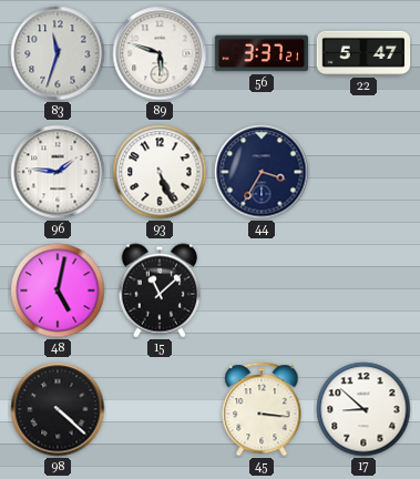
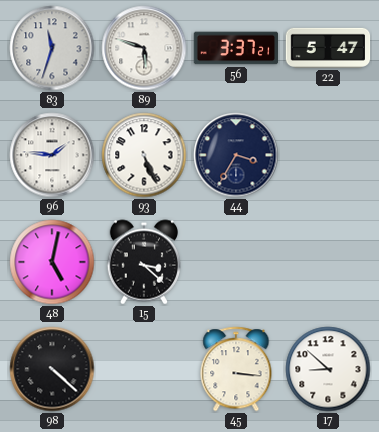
15: 11:08 -> 3:22 (143, 262)
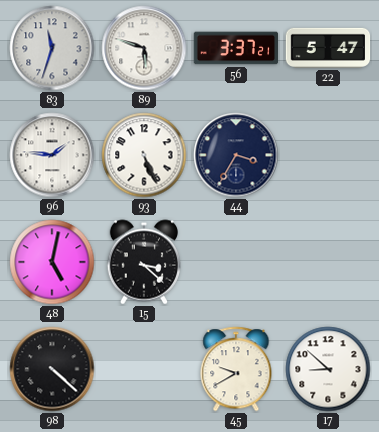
45: 3:16 -> 9:40 (236, 369)
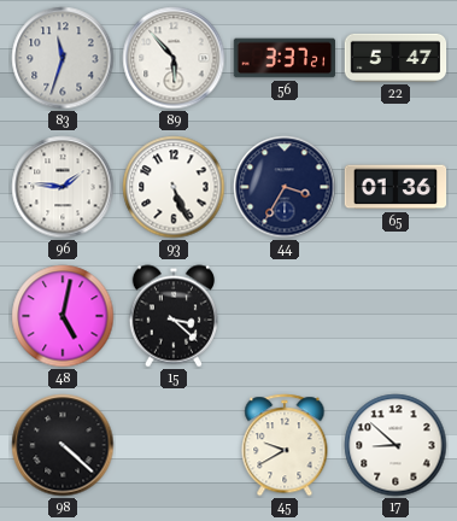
89: 5:48 -> 5:53 (174, 58)
65: none -> 01:36 (396, 187)
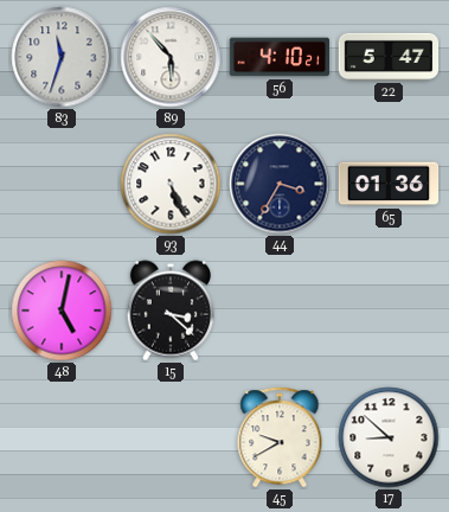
56: 3:37 -> 4:10 (280, 57)
96: 1:46 -> none (63, 187)
98: 4:22 -> none (63, 445)
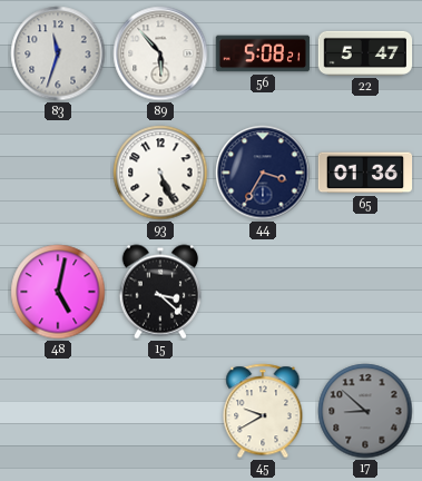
56: 4:10 -> 5:08 (263, 53)
17 dial: white -> grey (365, 411)
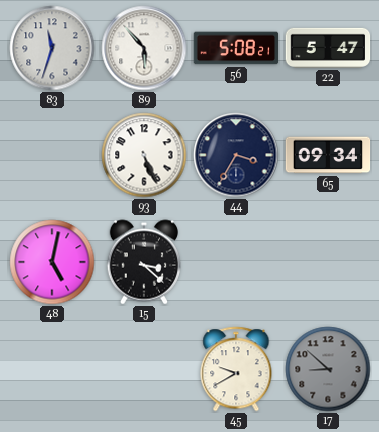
65: 01:36 -> 09:34 (328, 155)
